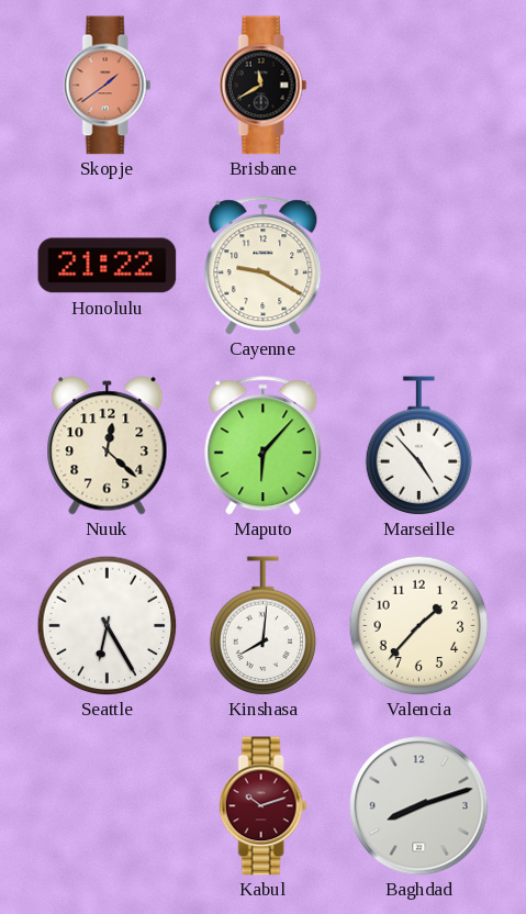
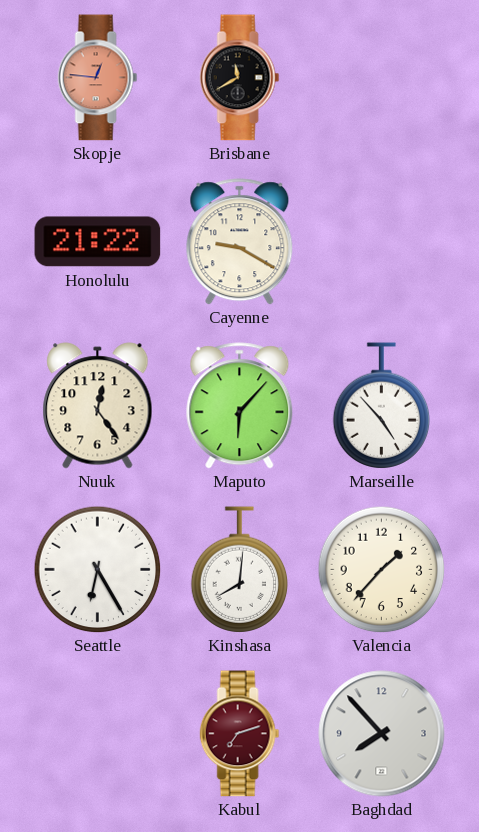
Skopje: 1:39 -> 12:46 (98, 78)
Nuuk: 12:22 -> 12:24 (98, 406)
Kabul: 10:12 -> 7:12 (240, 734)
Baghdad: 8:12 -> 7:53 (382, 734)
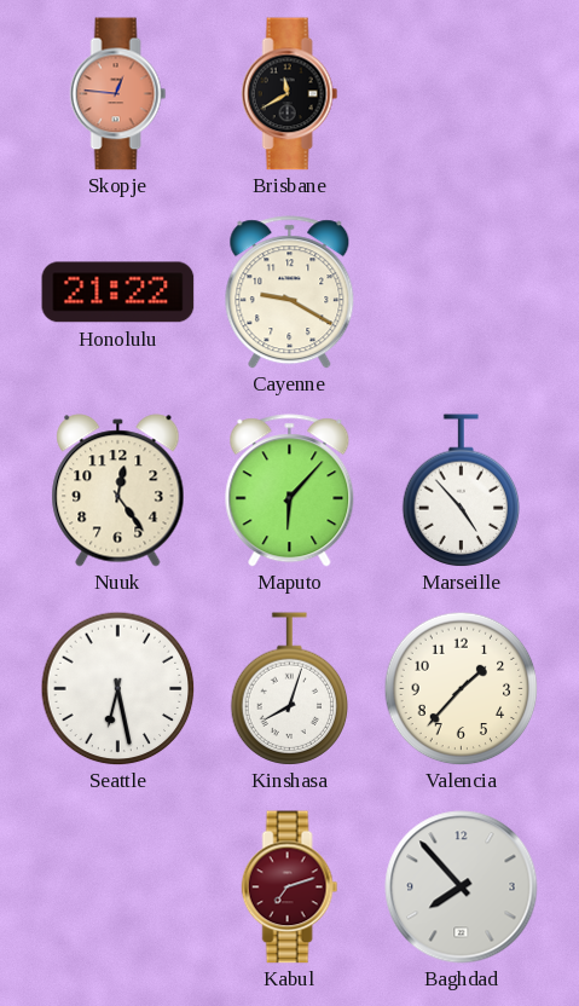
Seattle: 6:25 -> 6:28 (117, 688)
Kinshasa: 8:01 -> 8:03 (290, 689)
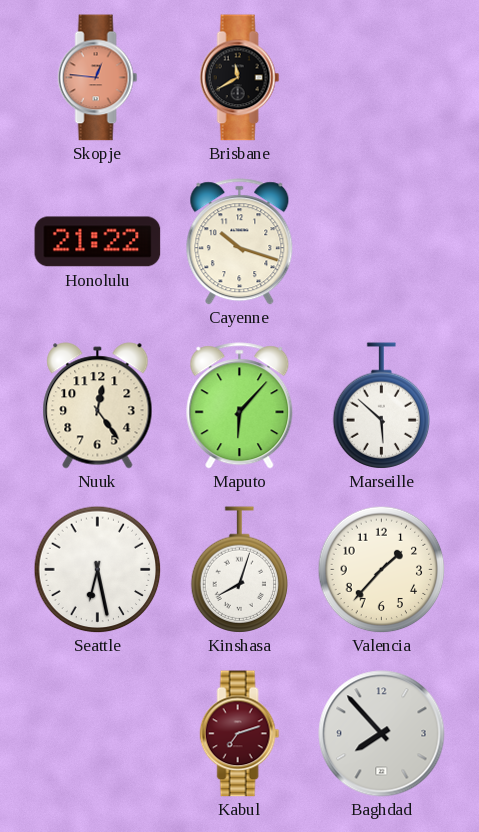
Cayenne: 9:20 -> 10:18 (240, 242)
Marseille: 4:53 -> 5:52 (382, 406)
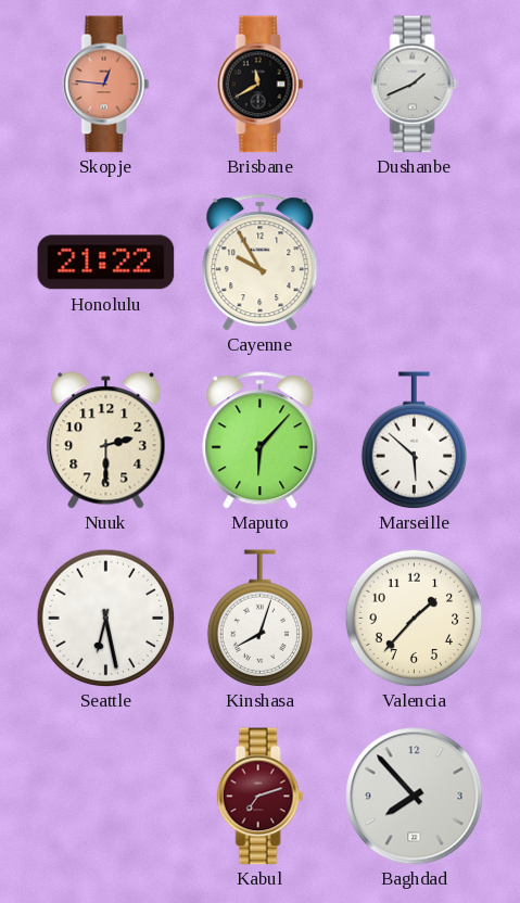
Dushanbe: none -> 1:41 (415, 85)
Cayenne: 10:18 -> 9:55 (261, 263)
Nuuk: 12:24 -> 2:30 (106, 441)
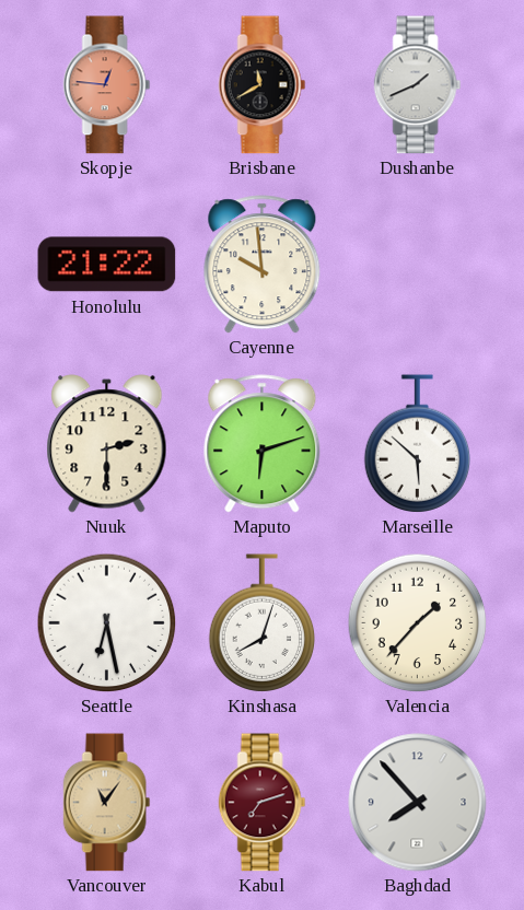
Cayenne: 9:55 -> 9:59 (263, 265)
Maputo: 6:07 -> 6:12 (263, 444)
Vancouver: none -> 11:06 (107, 803)
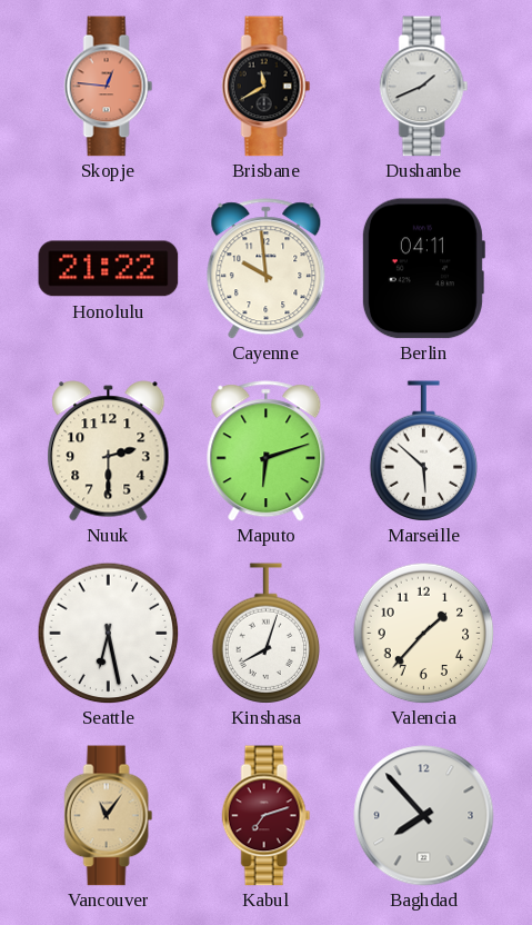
Berlin: none -> 04:11 (423, 269)
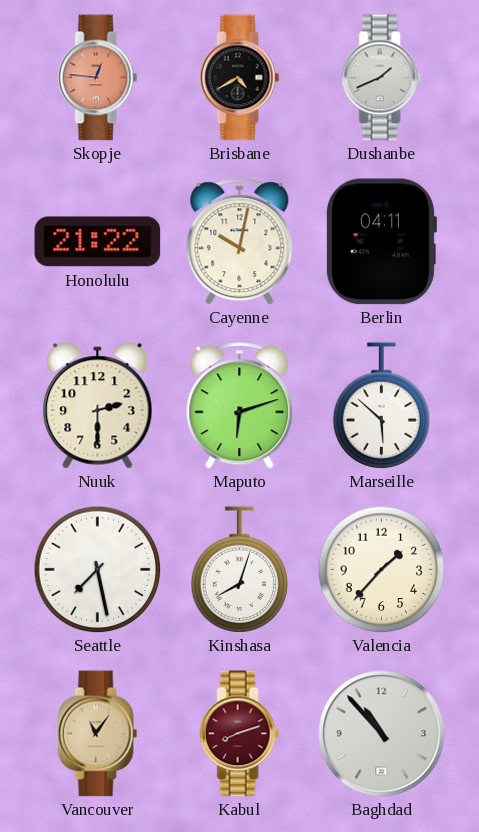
Brisbane: 11:40 -> 4:40 (240, 78)
Cayenne: 9:59 -> 10:02 (240, 242)
Seattle: 6:28 -> 7:28 (97, 569)
Kabul: 7:12 -> 8:12 (240, 734)
Baghdad: 7:53 -> 10:53 (382, 734)
